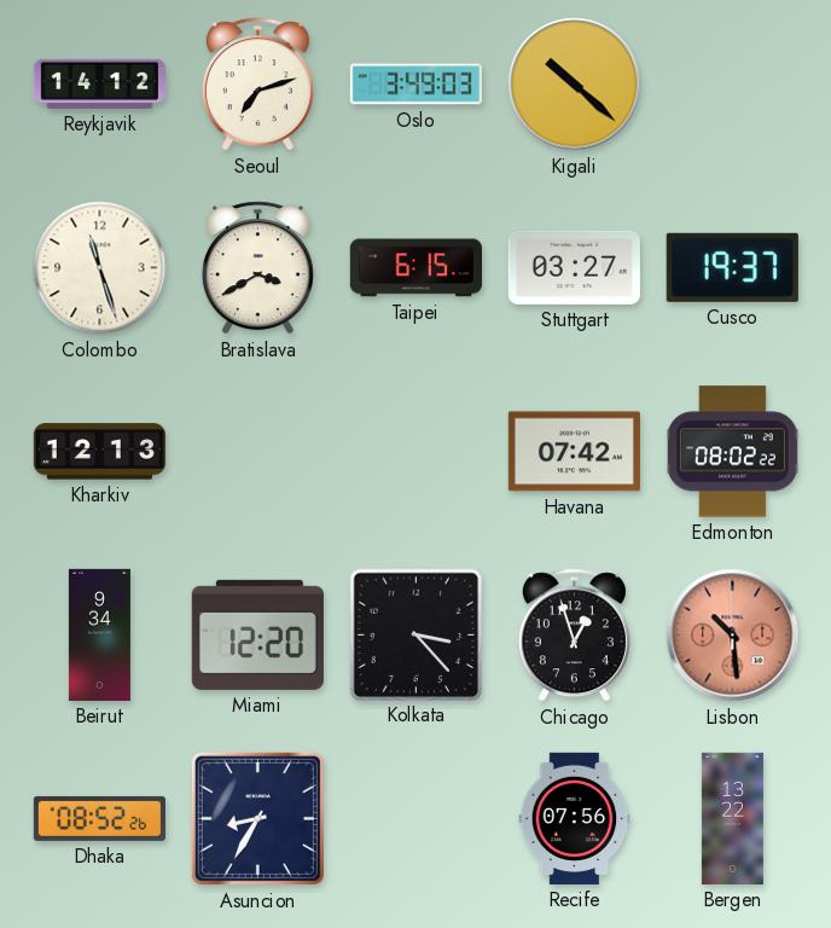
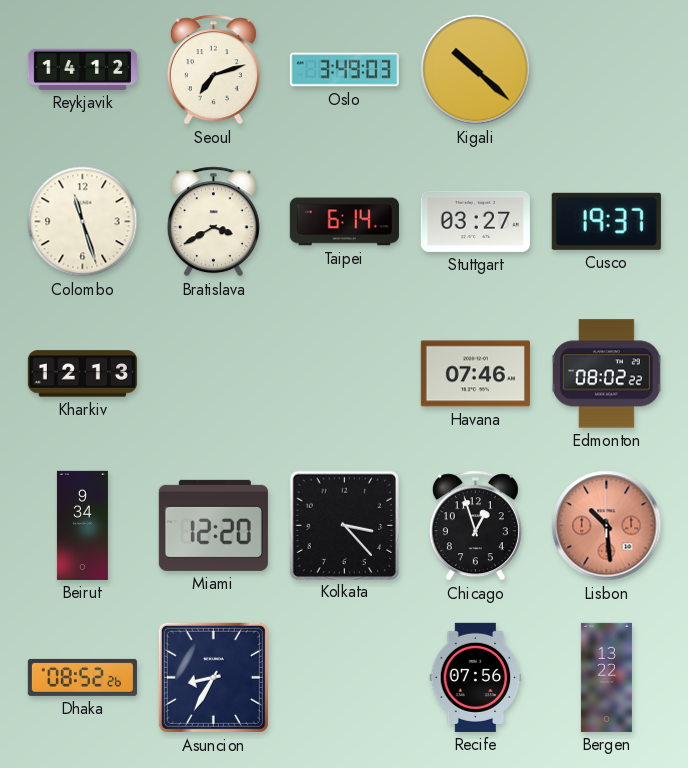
Taipei: 6:15 -> 6:14 (344, 222)
Havana: 07:42 -> 07:46 (475, 374)
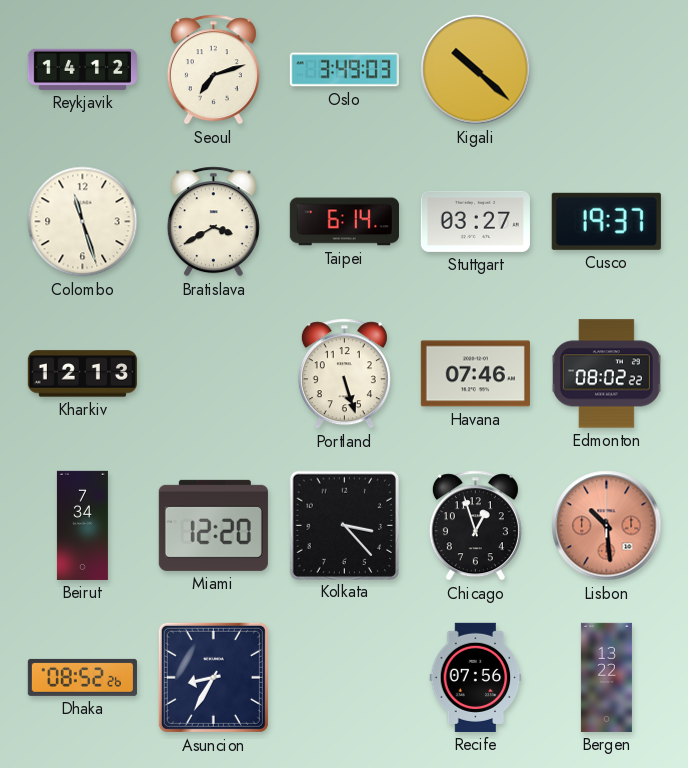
Portland: none -> 5:27 (344, 374)
Beirut: 9:34 -> 7:34 (82, 525)
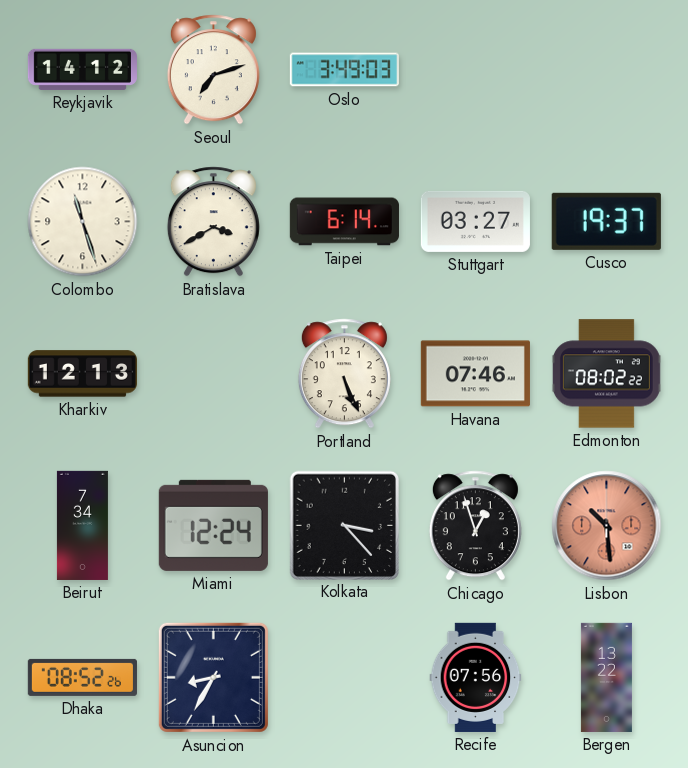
Kigali: 10:22 -> none (476, 70)
Portland: 5:27 -> 5:26 (344, 374)
Miami: 12:20 -> 12:24 (213, 525)
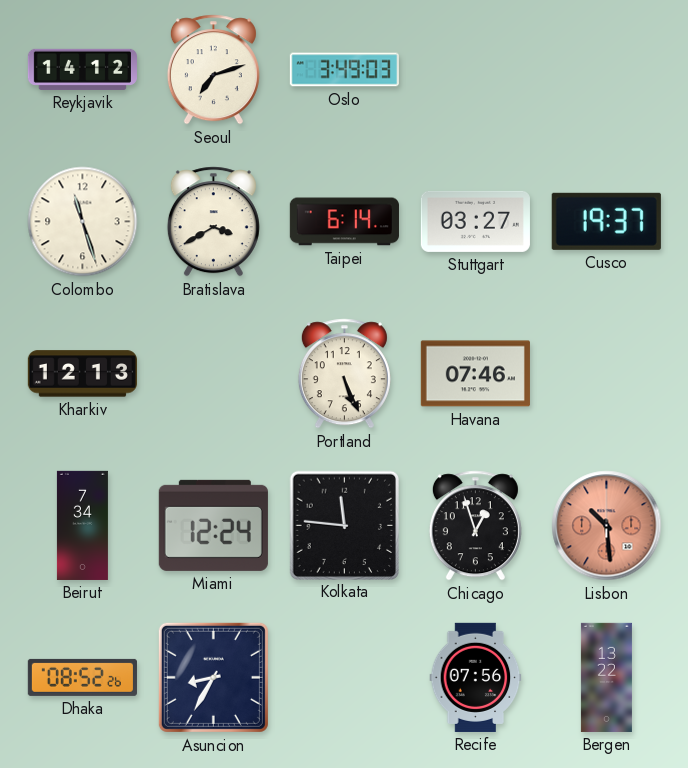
Edmonton: 08:02 -> none (606, 374)
Kolkata: 3:23 -> 11:46 (344, 525)
